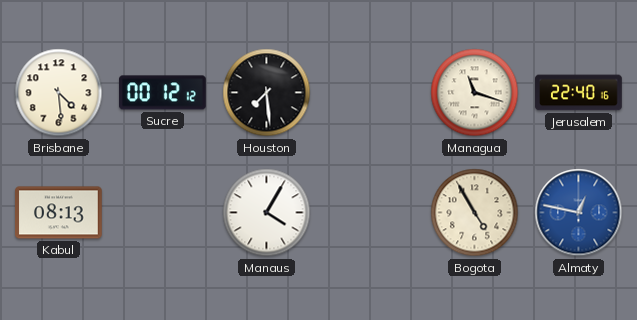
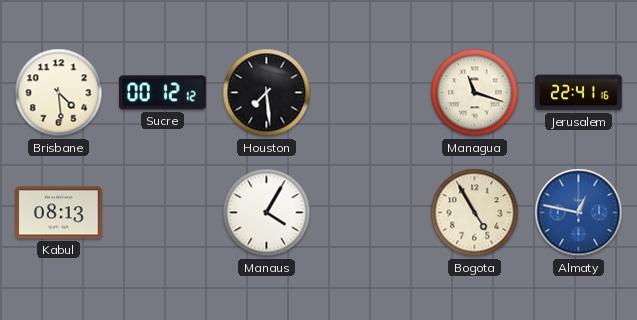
Jerusalem: 22:40 -> 22:41 (579, 93)
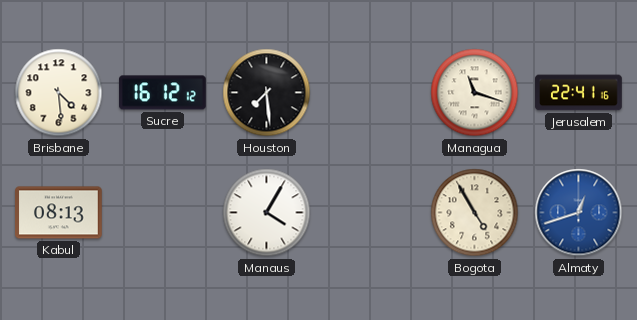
Sucre: 00:12 -> 16:12 (163, 93)
Almaty: 12:47 -> 12:42 (579, 213)
